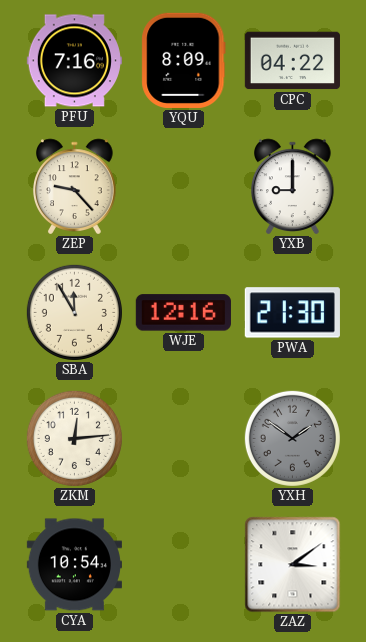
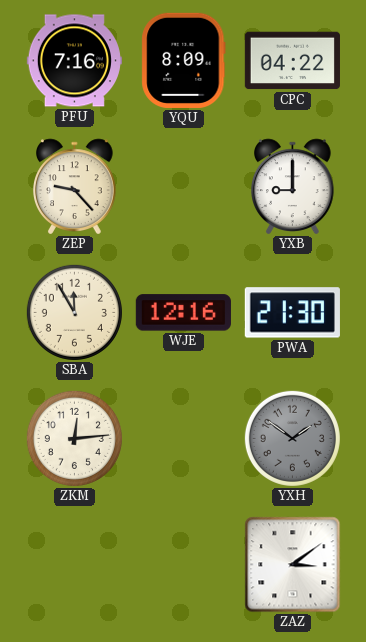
CYA: 10:54 -> none (74, 565)
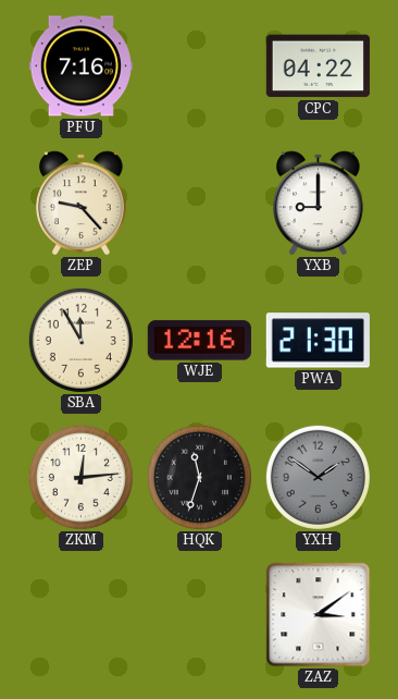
YQU: 8:09 -> none (184, 60)
HQK: none -> 11:33 (199, 477)
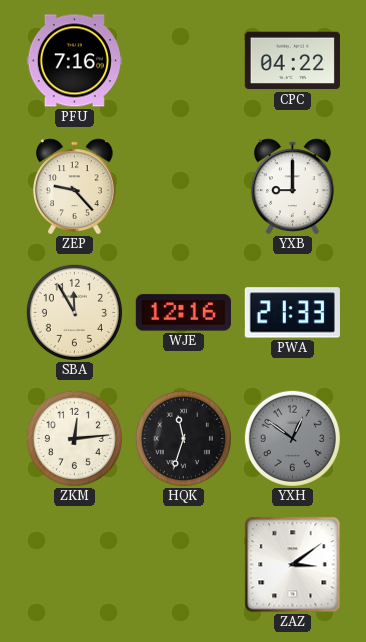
PWA: 21:30 -> 21:33 (292, 313)
YXH: 1:51 -> 12:51 (292, 438)
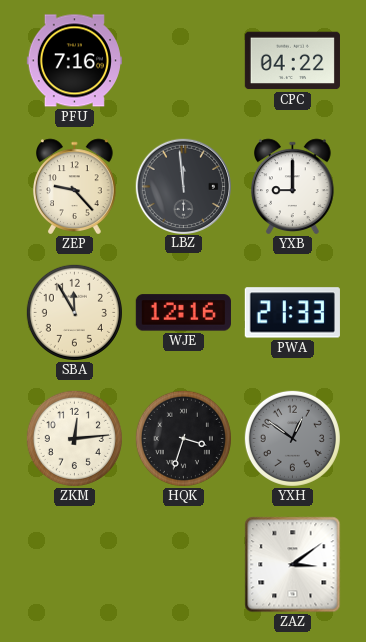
LBZ: none -> 11:59 (183, 186)
HQK: 11:33 -> 3:33 (183, 438)
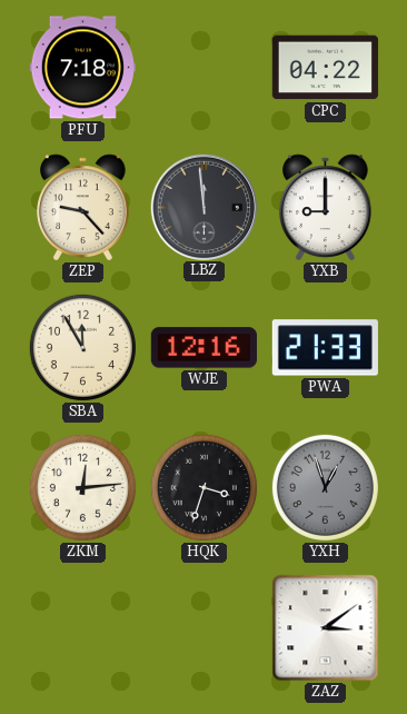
PFU: 7:16 -> 7:18 (82, 68)
YXH: 12:51 -> 12:57 (325, 487)
